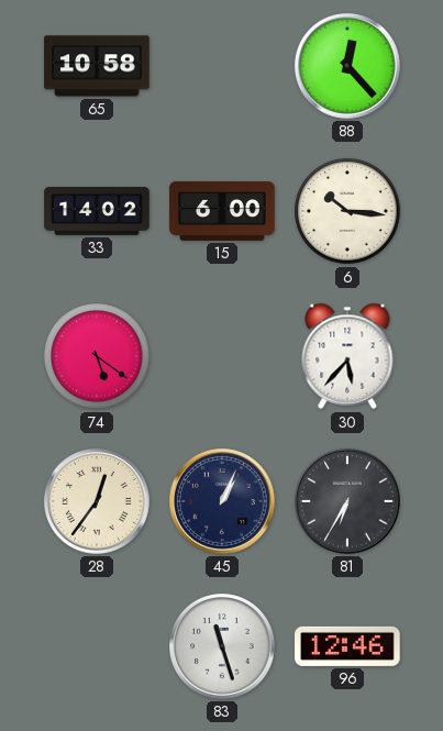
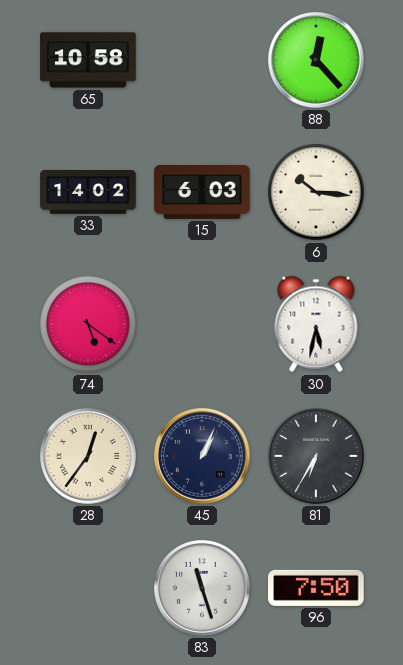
15: 6:00 -> 6:03 (202, 192)
30: 5:37 -> 5:32 (316, 324)
96: 12:46 -> 7:50 (316, 588)
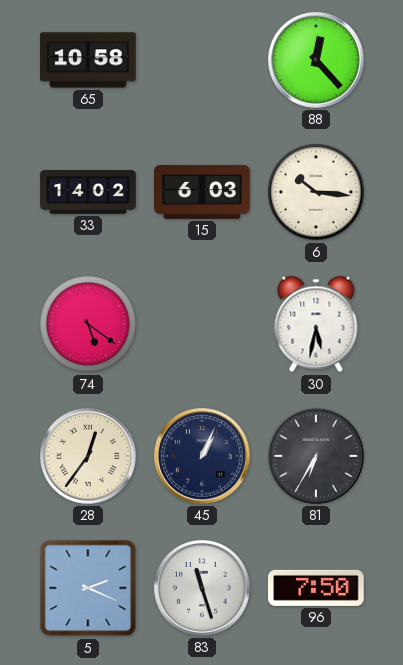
5: none -> 2:19 (88, 588)
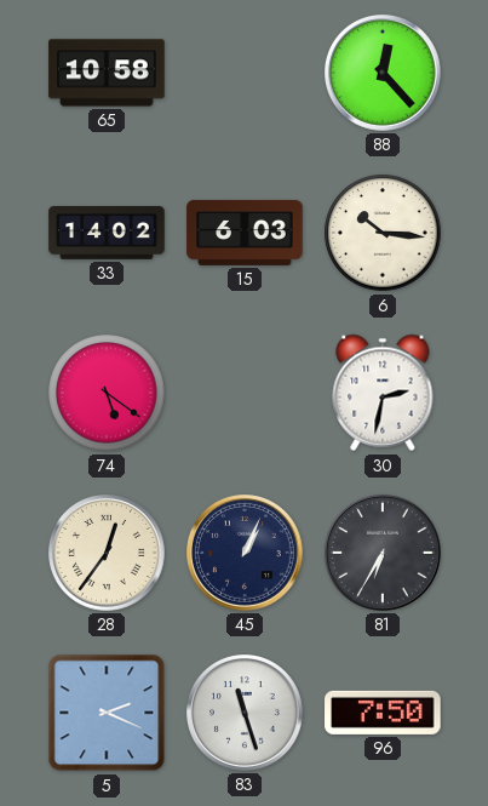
30: 5:32 -> 2:32 (383, 393)
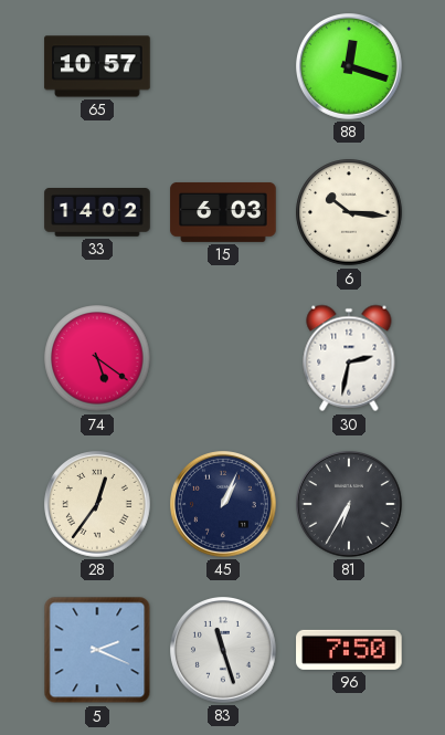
65: 10:58 -> 10:57 (97, 66)
88: 12:23 -> 12:18 (350, 67)
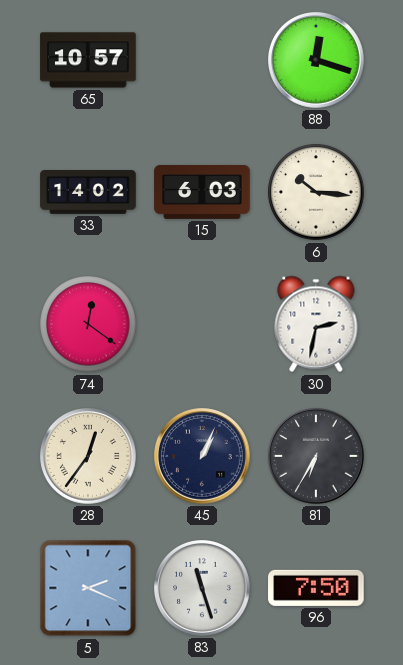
74: 5:21 -> 12:21 (88, 324)
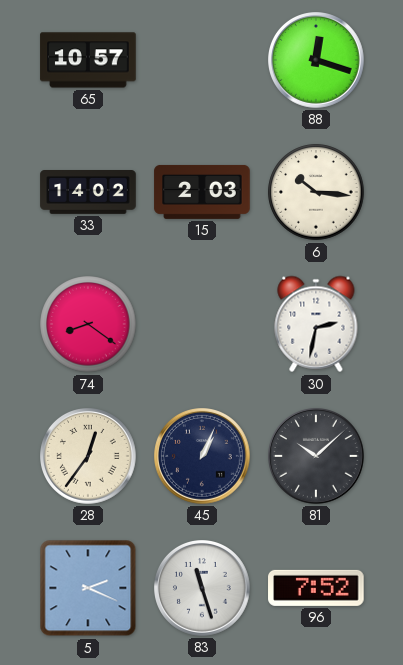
15: 6:03 -> 2:03 (202, 192)
74: 12:21 -> 8:21 (88, 324)
81: 6:35 -> 10:08 (317, 457)
96: 7:50 -> 7:52 (316, 588)
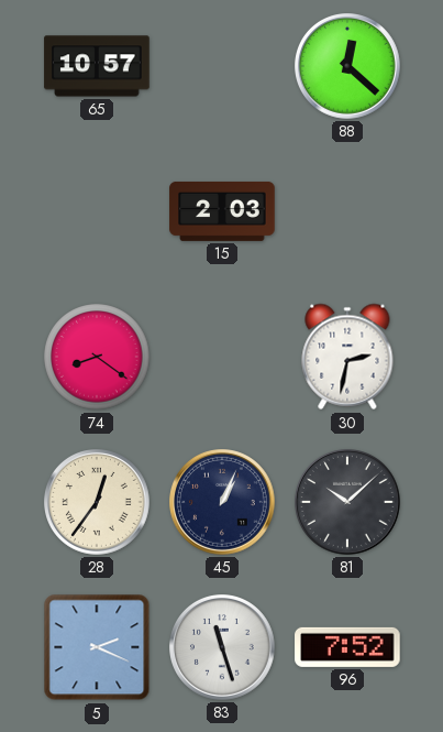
88: 12:18 -> 12:22 (348, 67)
33: 14:02 -> none (88, 193)
6: 10:16 -> none (316, 192)
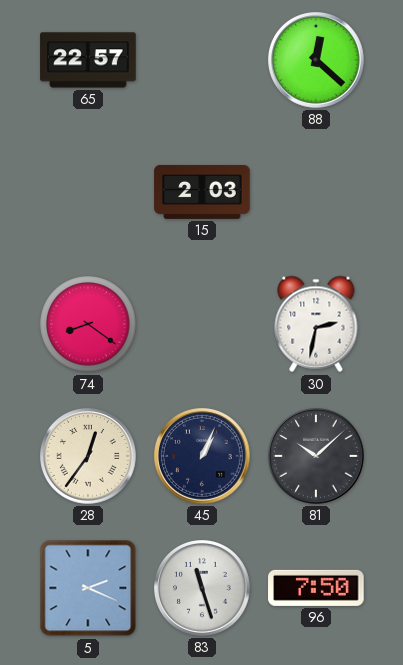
65: 10:57 -> 22:57 (88, 60)
96: 7:52 -> 7:50 (316, 588)
